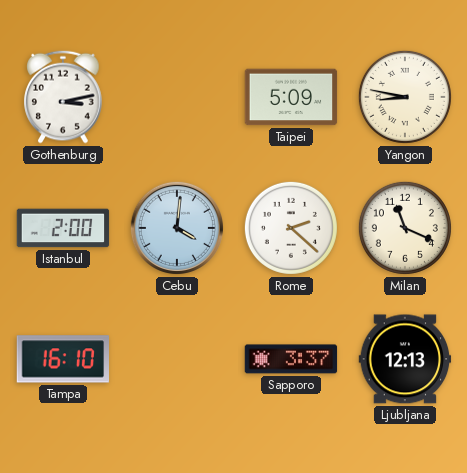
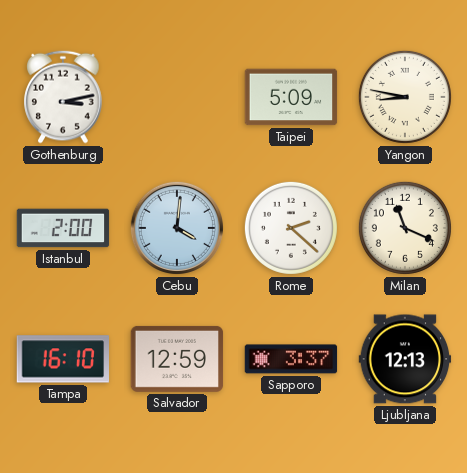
Salvador: none -> 12:59 (177, 359)
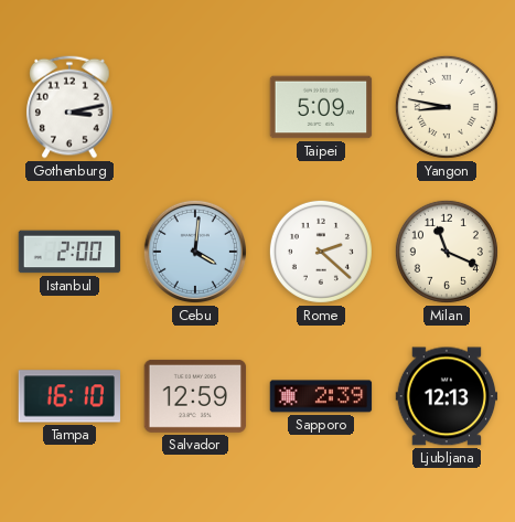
Sapporo: 3:37 -> 2:39 (321, 396)
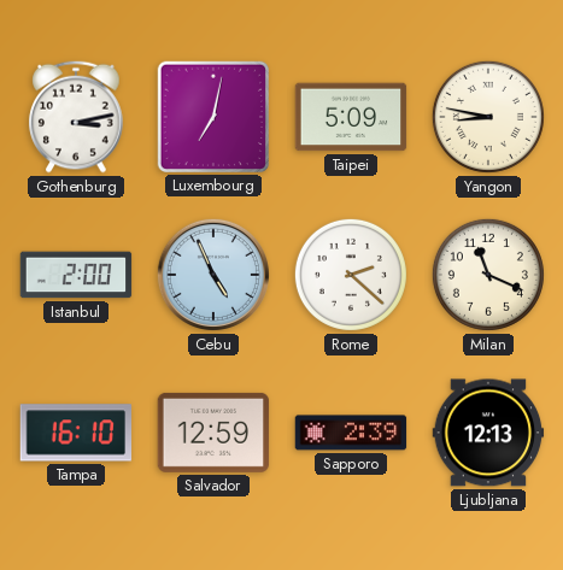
Luxembourg: none -> 7:02 (212, 116)
Cebu: 4:01 -> 4:56 (213, 275)
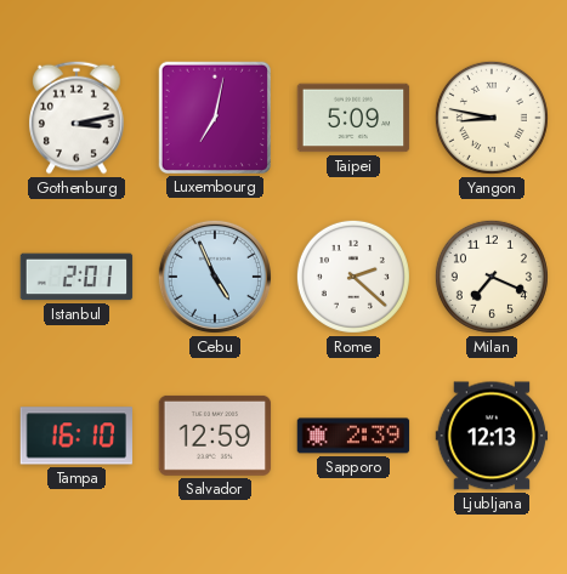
Istanbul: 2:00 -> 2:01 (76, 277)
Milan: 11:19 -> 7:19 (492, 277)
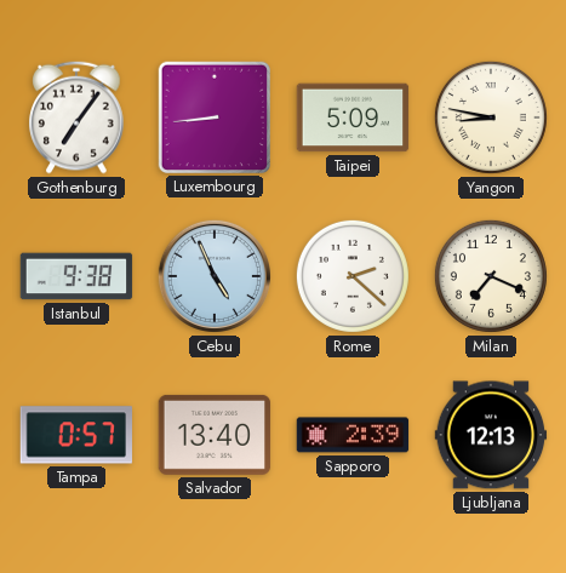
Gothenburg: 3:13 -> 7:06 (76, 118)
Luxembourg: 7:02 -> 8:44 (213, 116)
Istanbul: 2:01 -> 9:38 (76, 276)
Tampa: 16:10 -> 0:57 (76, 435)
Salvador: 12:59 -> 13:40 (215, 435)
